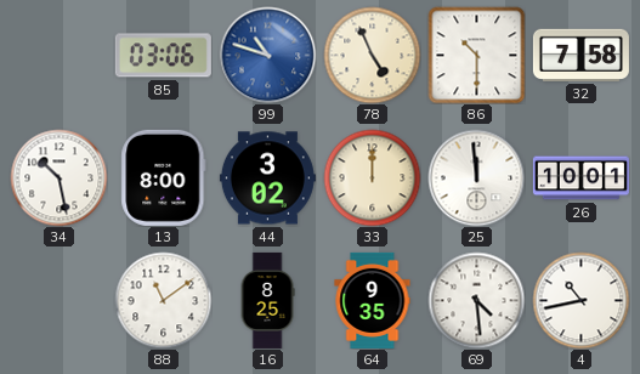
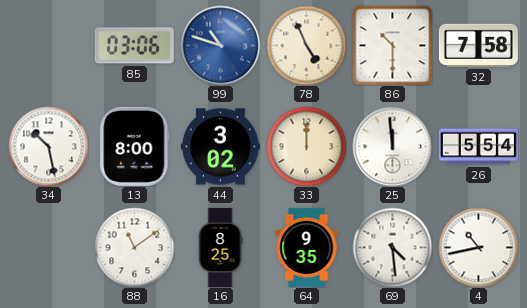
26: 10:01 -> 5:54 (478, 147)
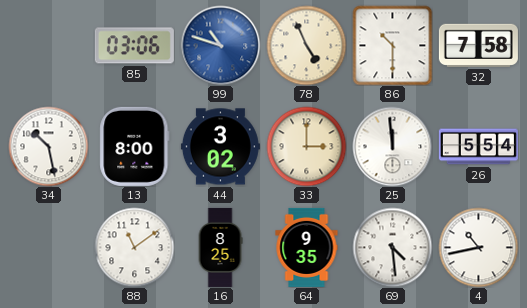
33: 12:00 -> 3:00 (306, 146)
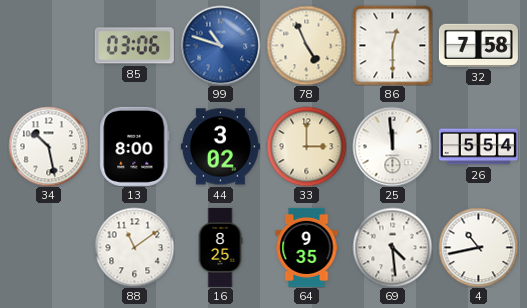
86: 10:30 -> 12:30 (392, 45)
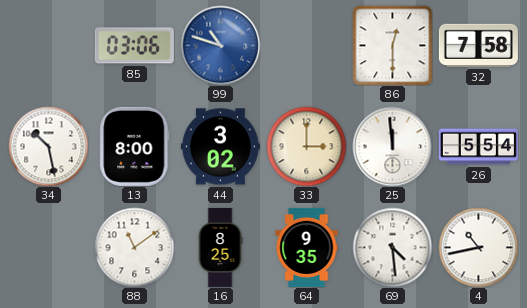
78: 4:56 -> none (306, 45)
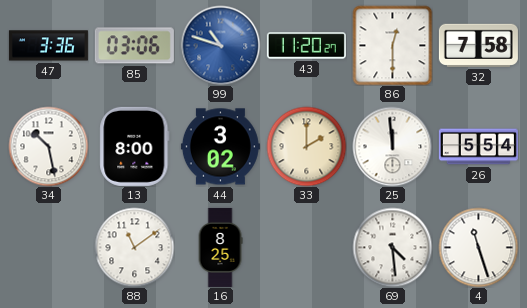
47: none -> 3:36 (48, 46)
43: none -> 11:20 (306, 46)
33: 3:00 -> 2:00 (306, 146)
64: 9:35 -> none (307, 247)
4: 10:43 -> 11:27 (478, 247)
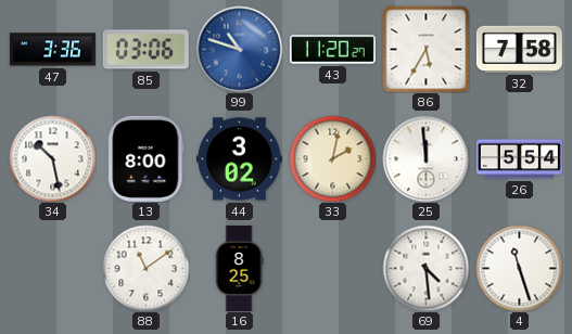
86: 12:30 -> 5:35 (425, 49)
33: 2:00 -> 2:02 (332, 158)
